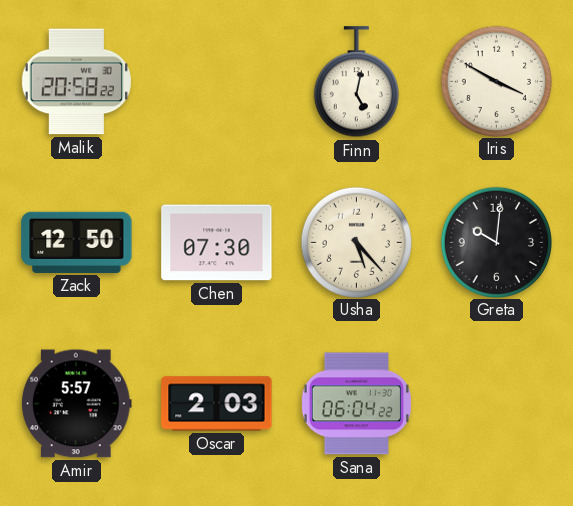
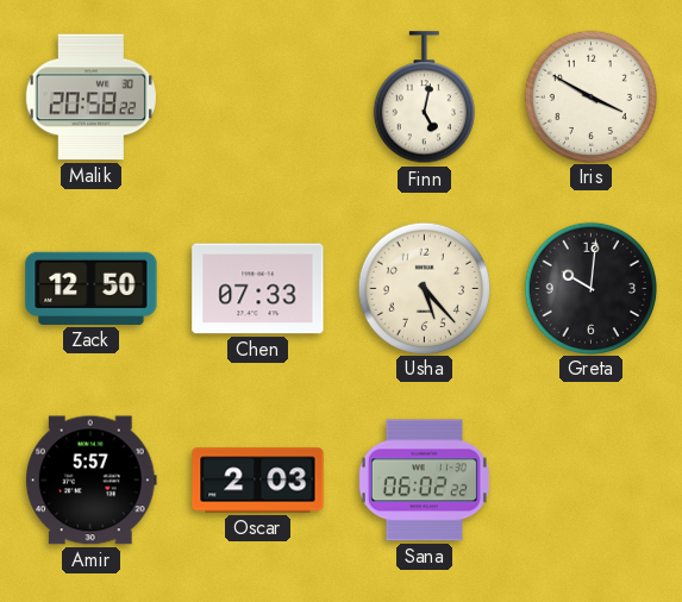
Chen: 07:30 -> 07:33 (258, 289)
Sana: 06:04 -> 06:02 (424, 481)
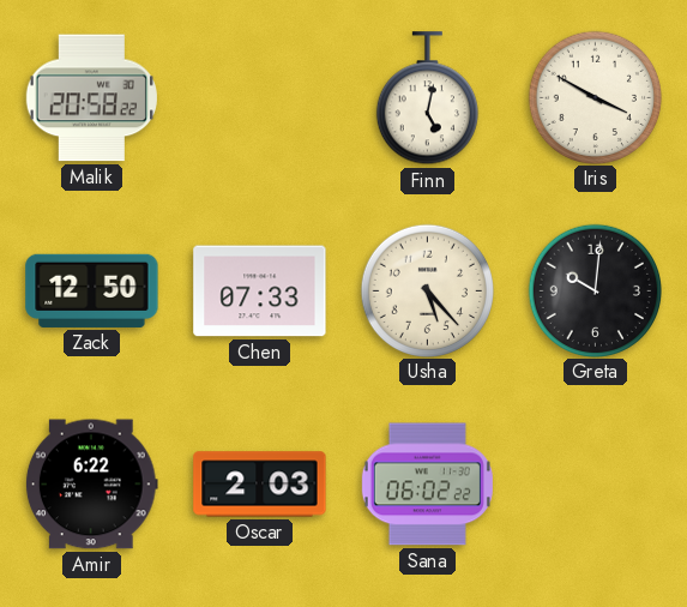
Amir: 5:57 -> 6:22 (91, 485)
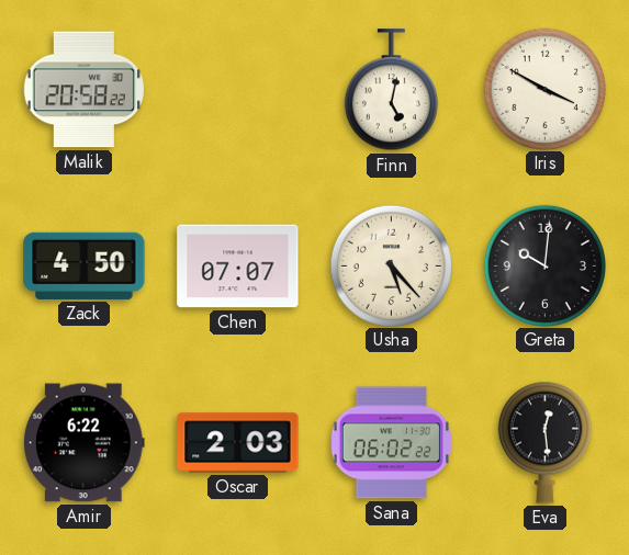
Zack: 12:50 -> 4:50 (85, 265)
Chen: 07:33 -> 07:07 (238, 267)
Eva: none -> 12:29 (544, 442)
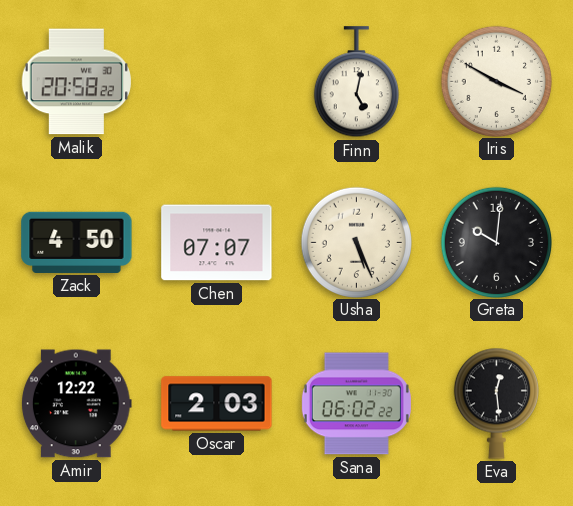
Usha: 5:23 -> 5:26 (356, 242)
Amir: 6:22 -> 12:22 (76, 404)
